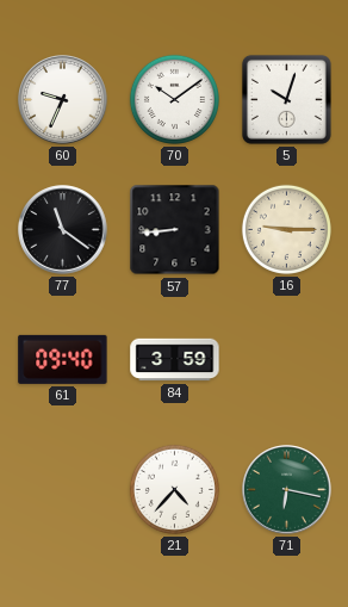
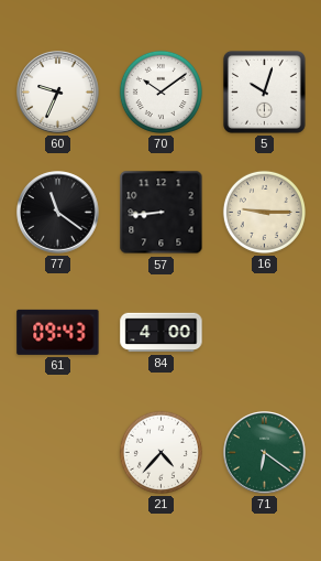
61: 09:40 -> 09:43 (58, 332)
84: 3:59 -> 4:00 (162, 333)
71: 6:17 -> 6:21 (265, 453)
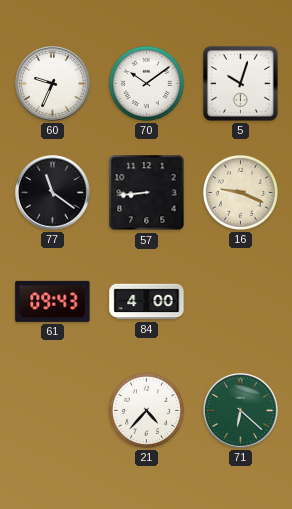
16: 9:15 -> 9:19 (240, 192)
71: 6:21 -> 6:22 (241, 411)
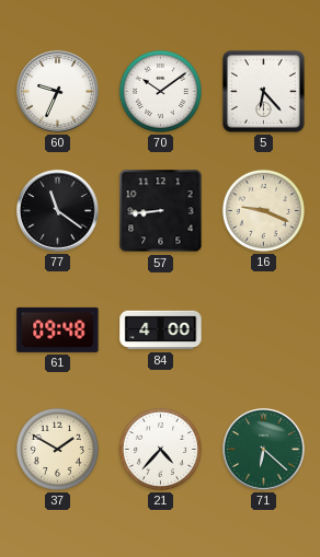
5: 10:03 -> 6:23 (263, 91)
61: 09:43 -> 09:48 (58, 329)
37: none -> 1:50 (57, 449)
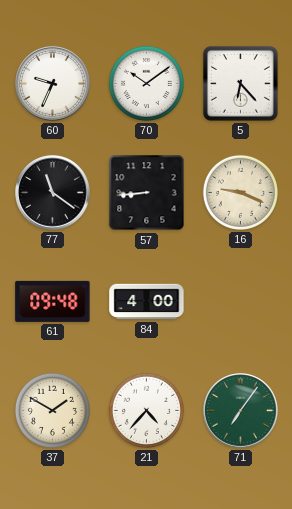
71: 6:22 -> 7:06 (241, 411)
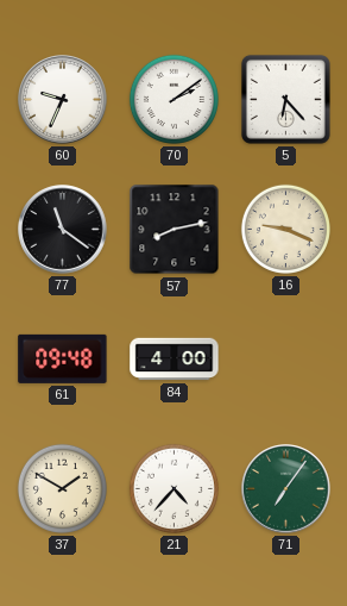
70: 10:09 -> 2:09 (173, 99)
57: 8:44 -> 8:13 (175, 230)
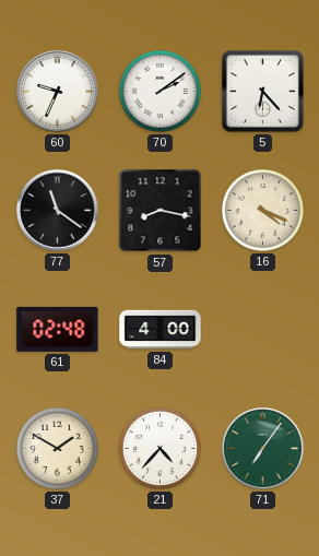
57: 8:13 -> 8:17 (161, 211)
16: 9:19 -> 4:19 (262, 210)
61: 09:48 -> 02:48 (58, 329)
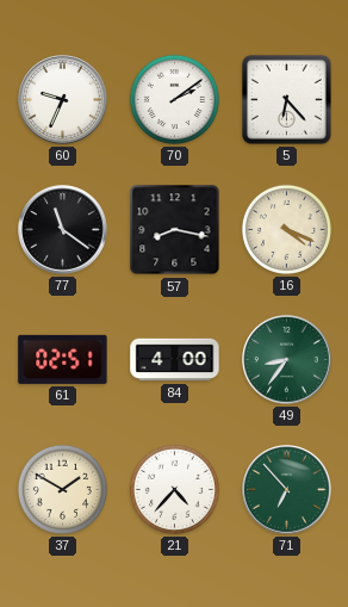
61: 02:48 -> 02:51 (63, 359)
49: none -> 8:36 (287, 360)
71: 7:06 -> 6:53 (287, 490)
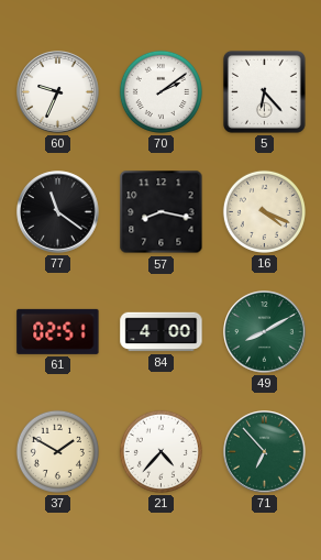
49: 8:36 -> 8:10 (265, 332)
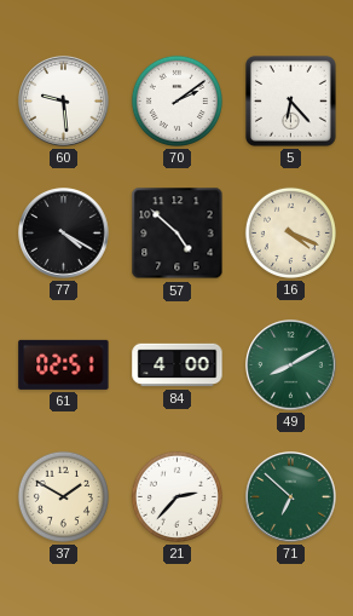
60: 9:34 -> 9:29 (64, 102)
77: 11:21 -> 4:20 (64, 234)
57: 8:17 -> 4:52 (178, 234)
21: 4:37 -> 2:37 (176, 496)
71: 6:53 -> 6:52 (291, 497)
